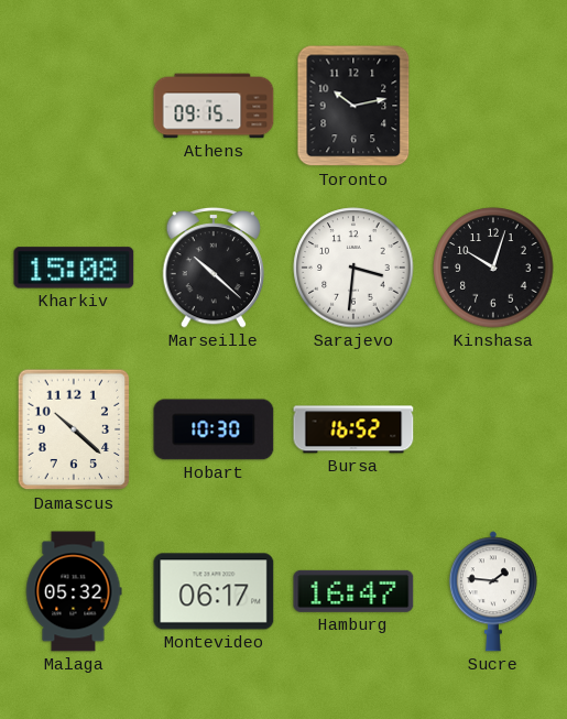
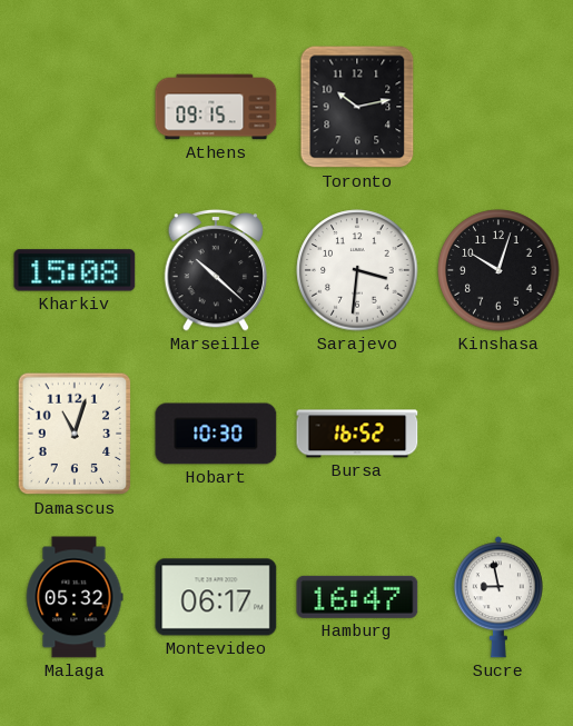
Damascus: 10:22 -> 11:03 (75, 434)
Sucre: 1:46 -> 8:58 (498, 597)
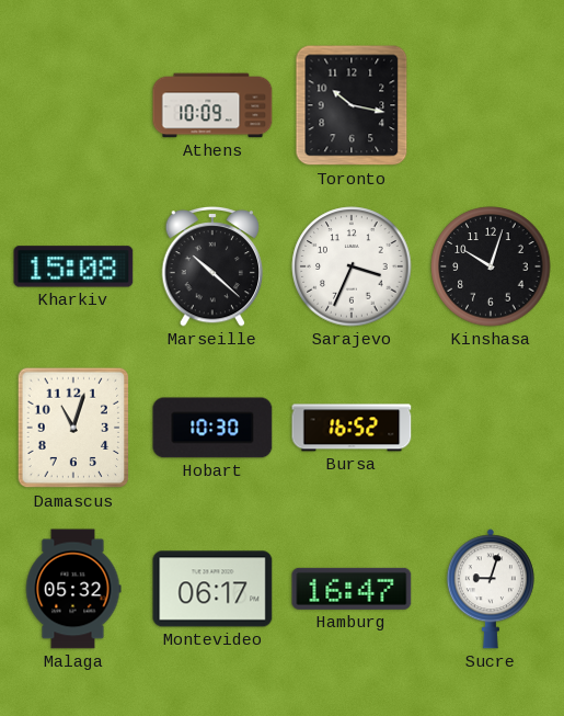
Athens: 09:15 -> 10:09 (212, 105)
Toronto: 10:13 -> 10:17 (352, 105)
Sarajevo: 3:31 -> 3:34 (352, 266)
Sucre: 8:58 -> 9:03 (491, 589)
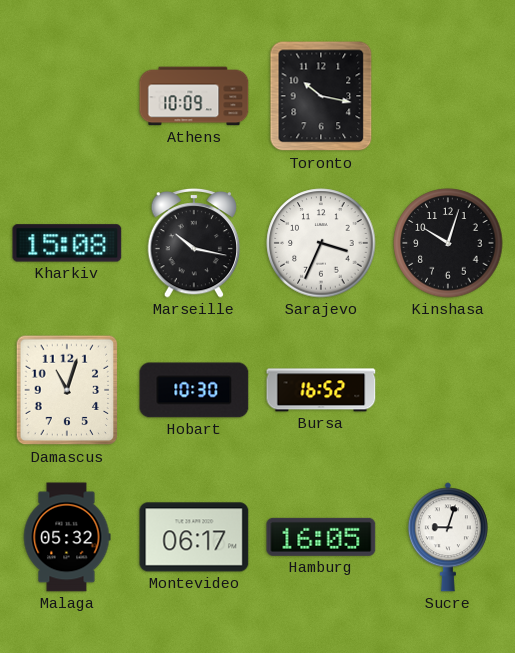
Marseille: 10:22 -> 10:17 (194, 243)
Hamburg: 16:47 -> 16:05 (321, 537)
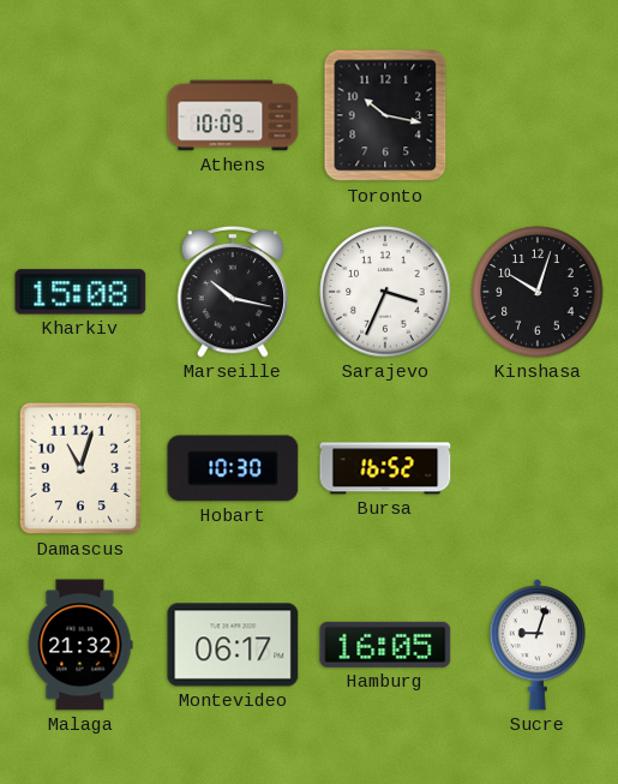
Malaga: 05:32 -> 21:32 (80, 645)
